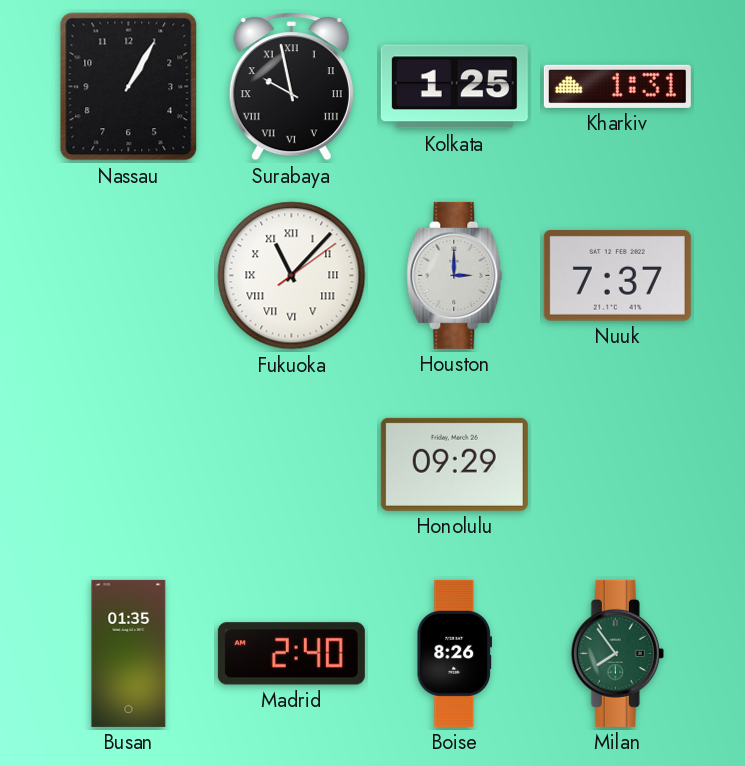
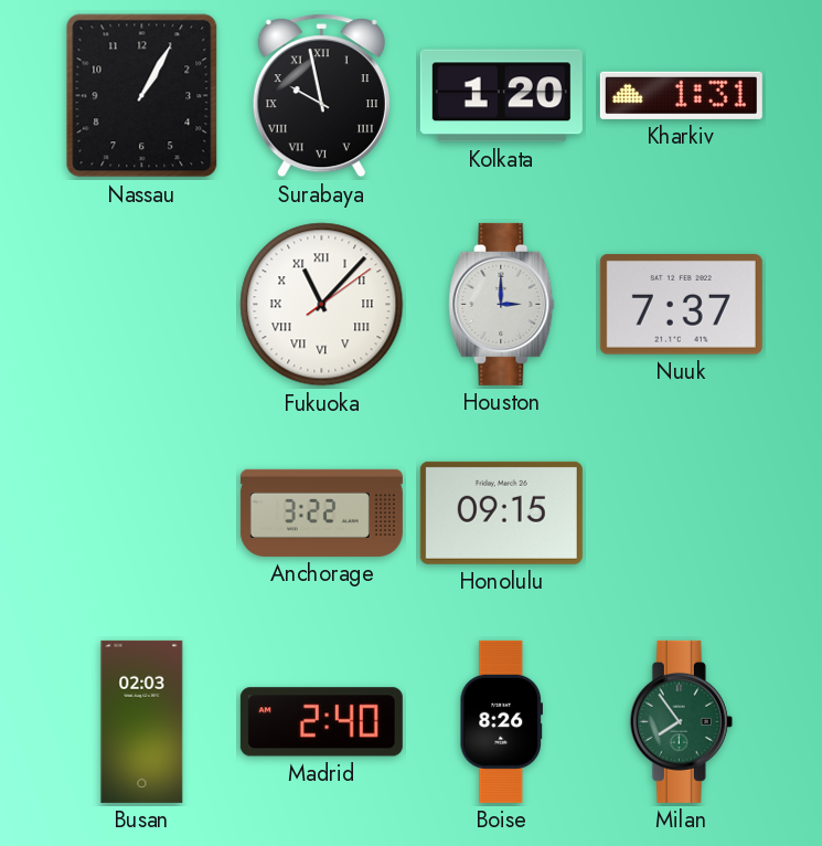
Kolkata: 1:25 -> 1:20 (501, 96)
Anchorage: none -> 3:22 (321, 512)
Honolulu: 09:29 -> 09:15 (501, 512)
Busan: 01:35 -> 02:03 (142, 721)
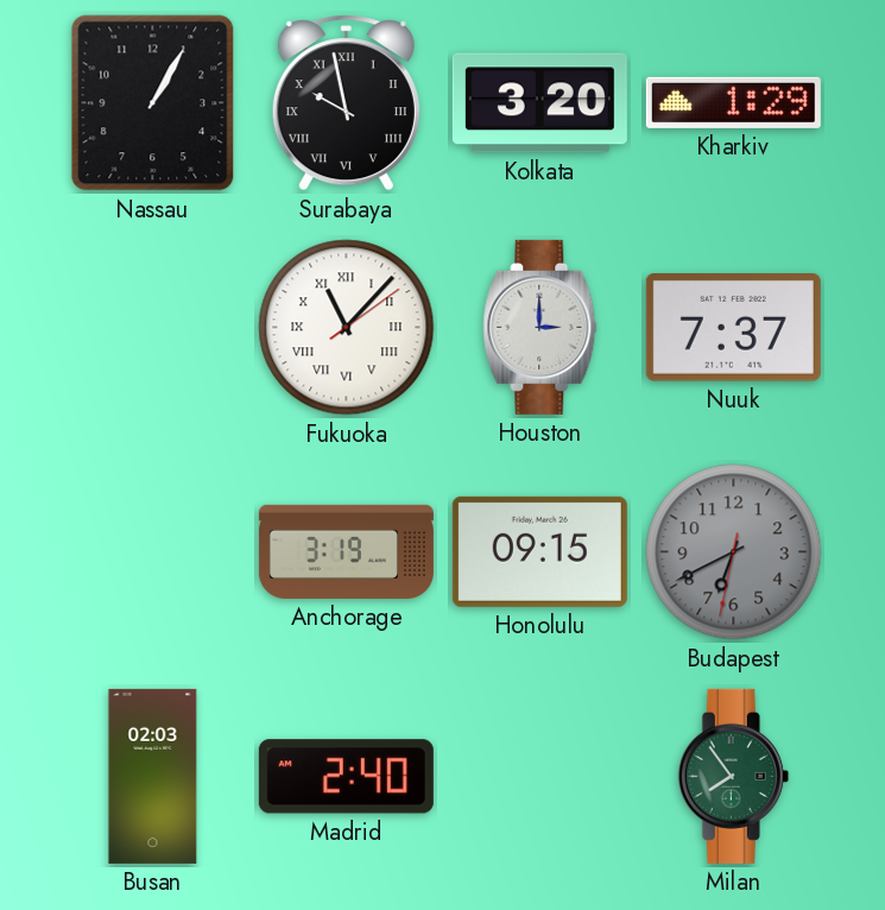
Kolkata: 1:20 -> 3:20 (539, 103)
Kharkiv: 1:31 -> 1:29 (733, 102)
Anchorage: 3:22 -> 3:19 (346, 551)
Budapest: none -> 6:40 (734, 552)
Boise: 8:26 -> none (501, 721)
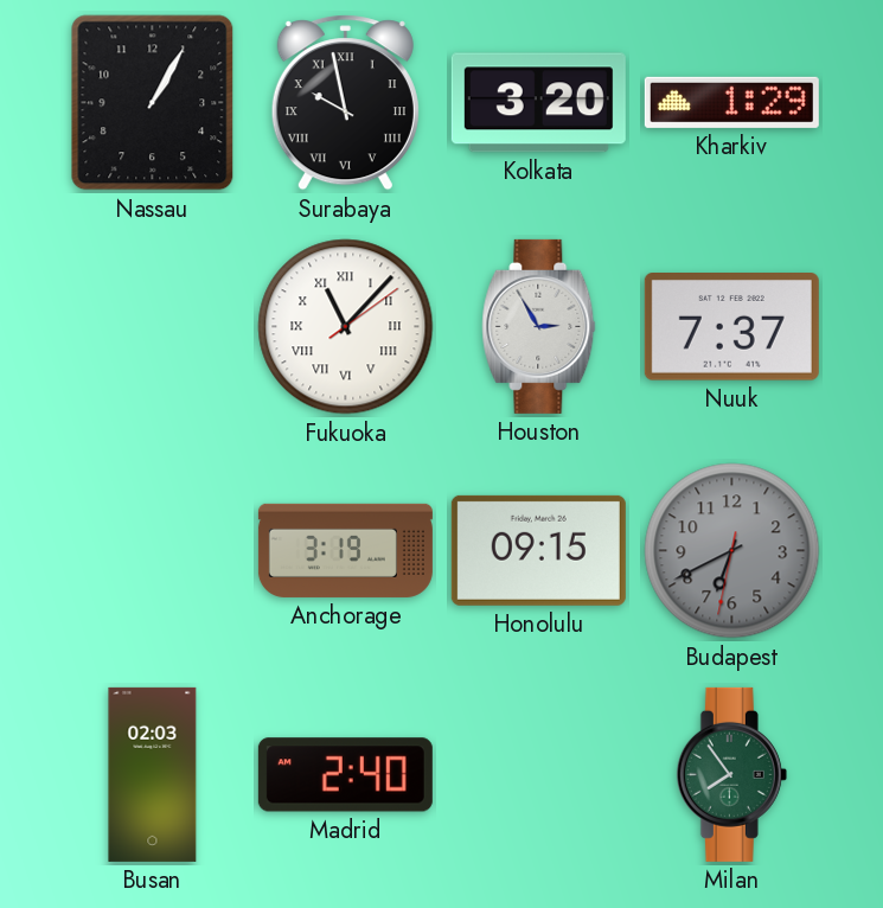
Houston: 3:00 -> 2:55 (539, 326)
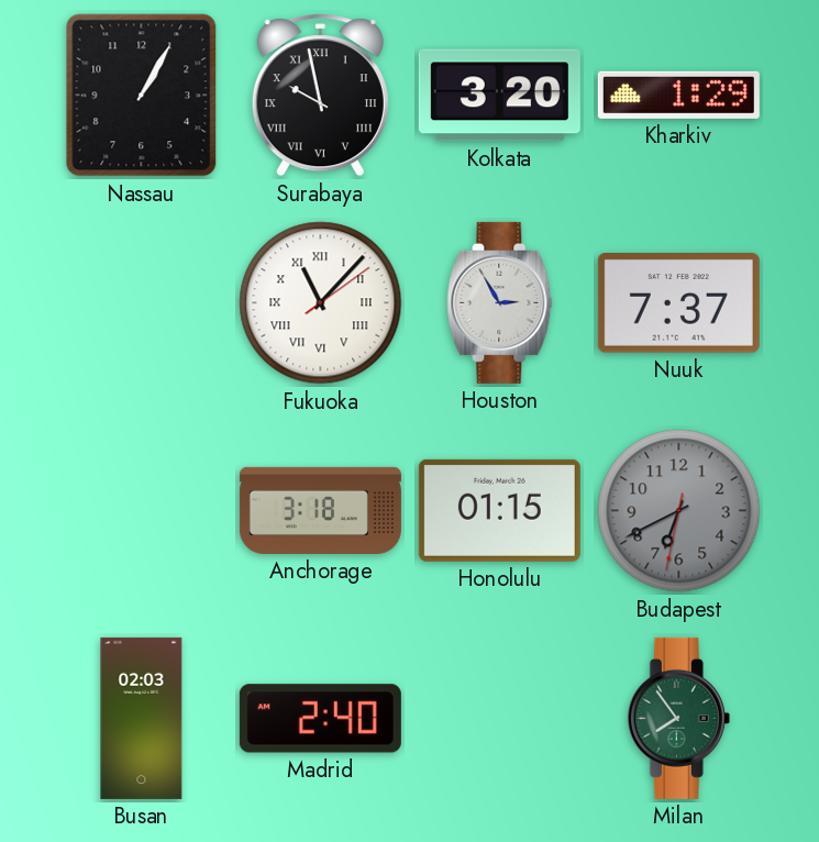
Anchorage: 3:19 -> 3:18 (320, 510)
Honolulu: 09:15 -> 01:15 (499, 510)
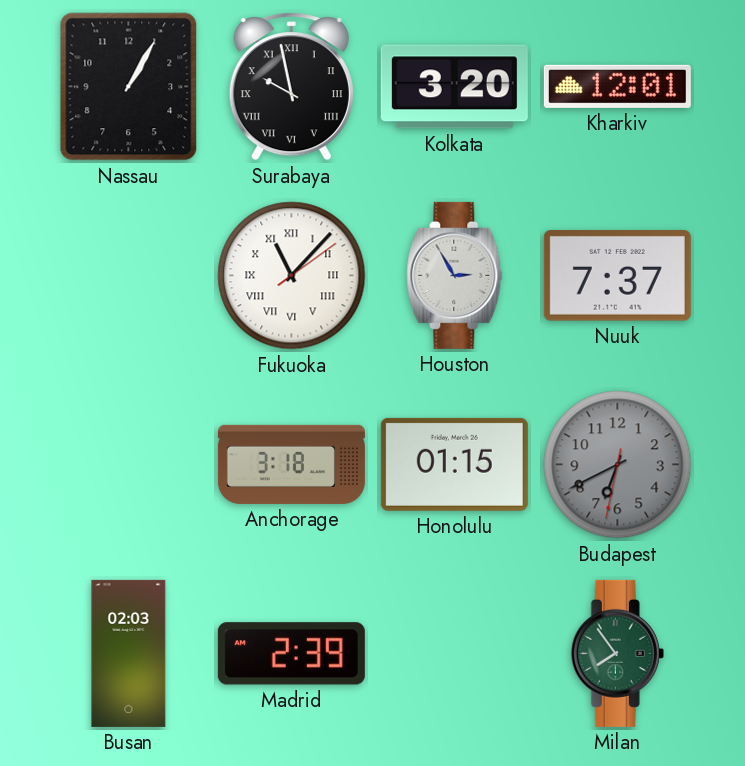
Kharkiv: 1:29 -> 12:01 (617, 86)
Madrid: 2:40 -> 2:39 (291, 654)
